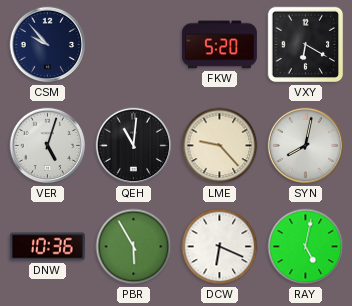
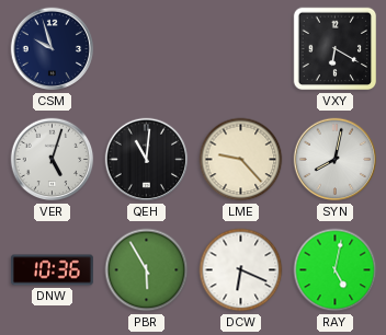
CSM: 9:53 -> 9:57 (53, 49)
FKW: 5:20 -> none (219, 45)
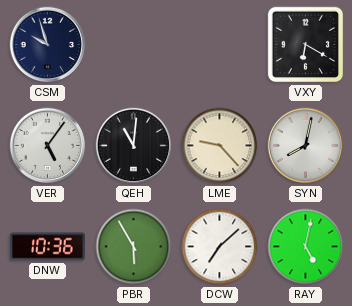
VER: 5:03 -> 5:06 (48, 146)
DCW: 6:19 -> 7:08 (220, 247)
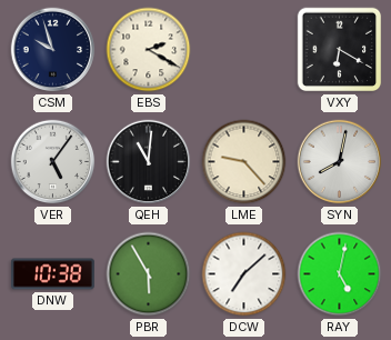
EBS: none -> 2:20 (149, 50)
DNW: 10:36 -> 10:38 (52, 274)
